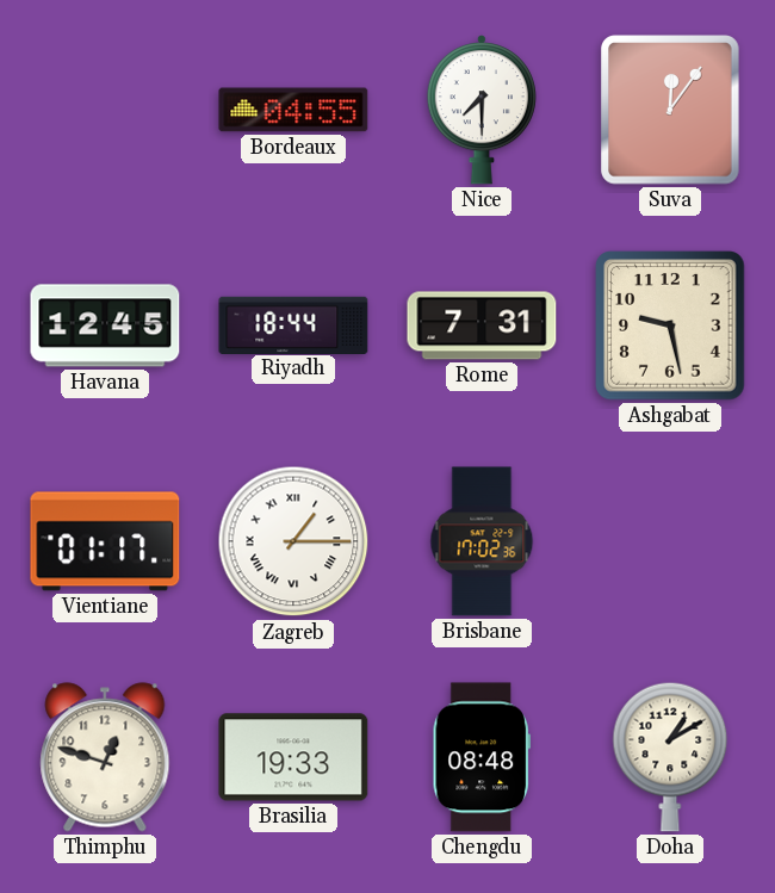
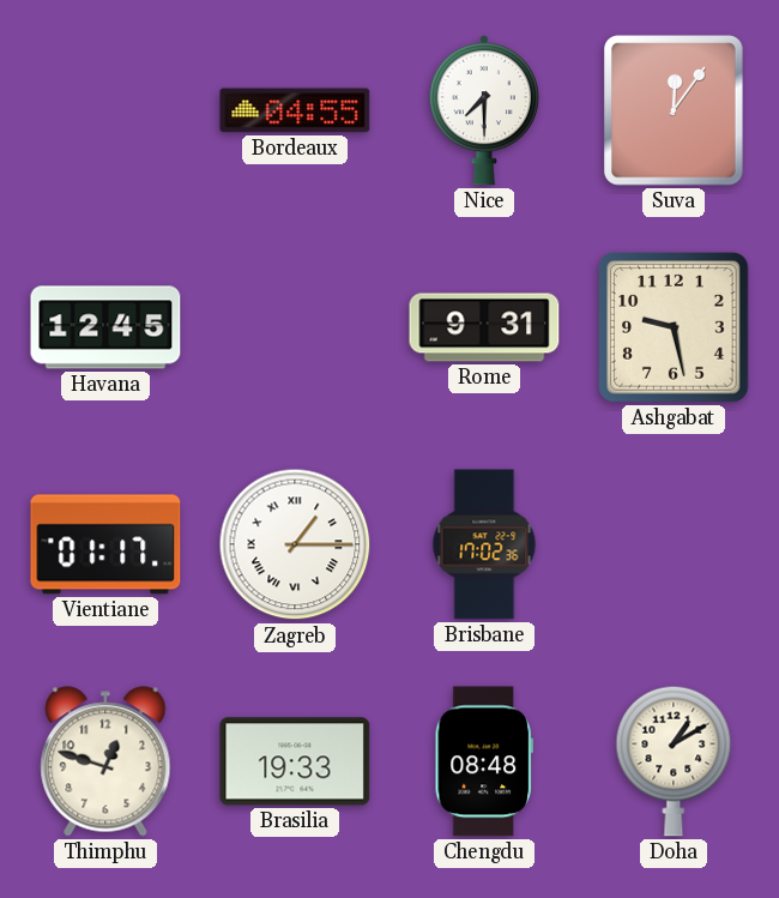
Riyadh: 18:44 -> none (293, 324)
Rome: 7:31 -> 9:31 (484, 327)
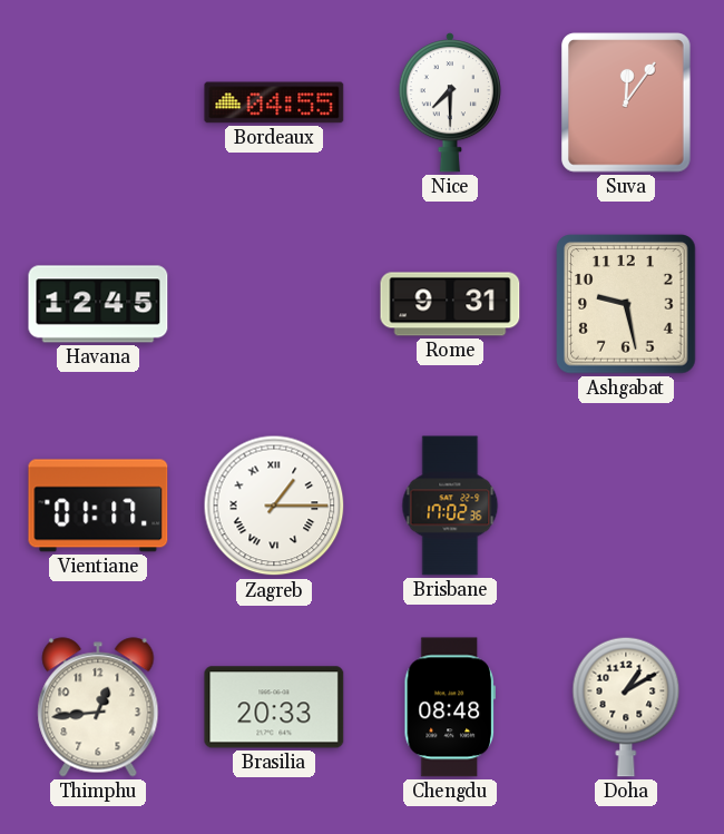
Thimphu: 12:48 -> 12:44 (98, 707)
Brasilia: 19:33 -> 20:33 (274, 707)
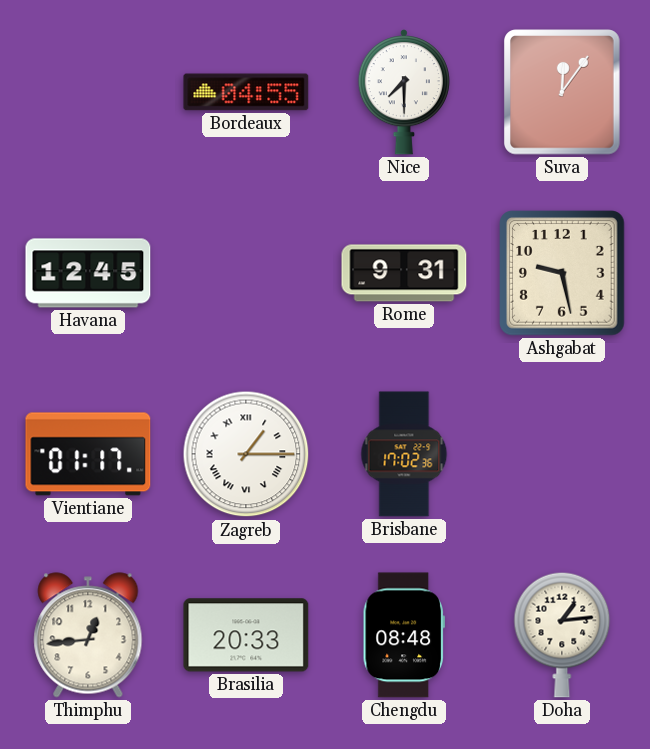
Doha: 1:10 -> 1:14 (562, 635)
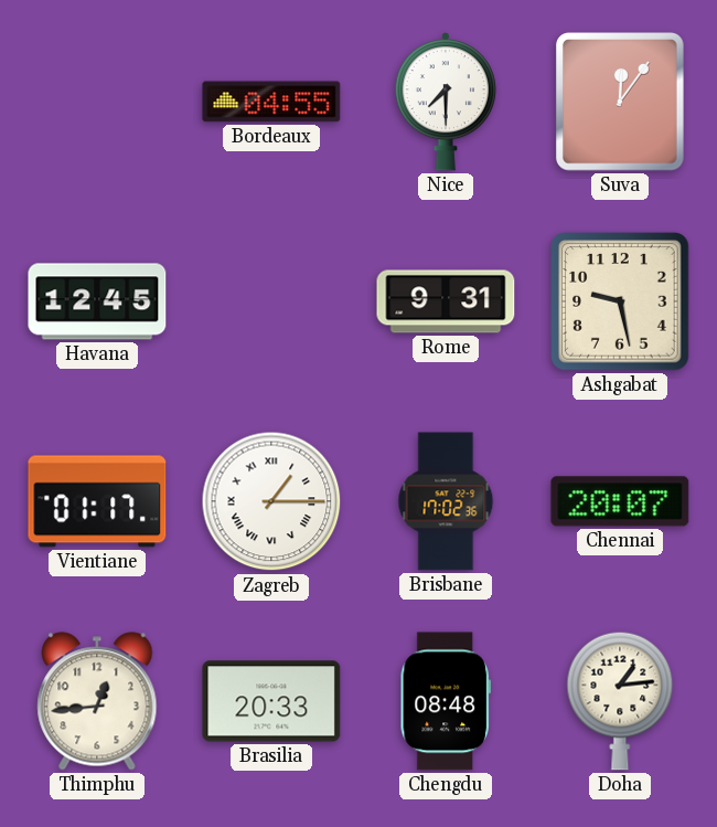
Chennai: none -> 20:07 (620, 501)
